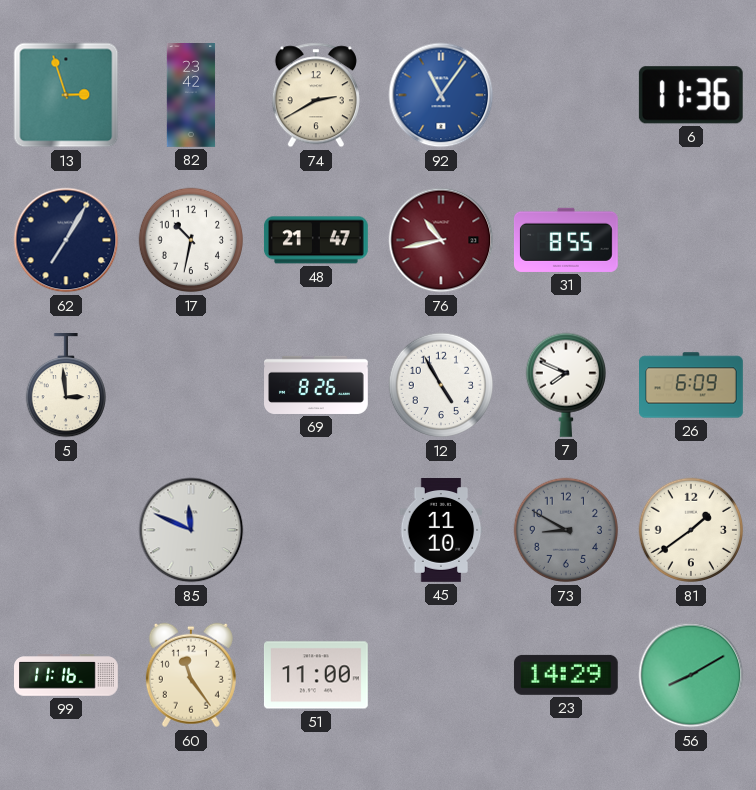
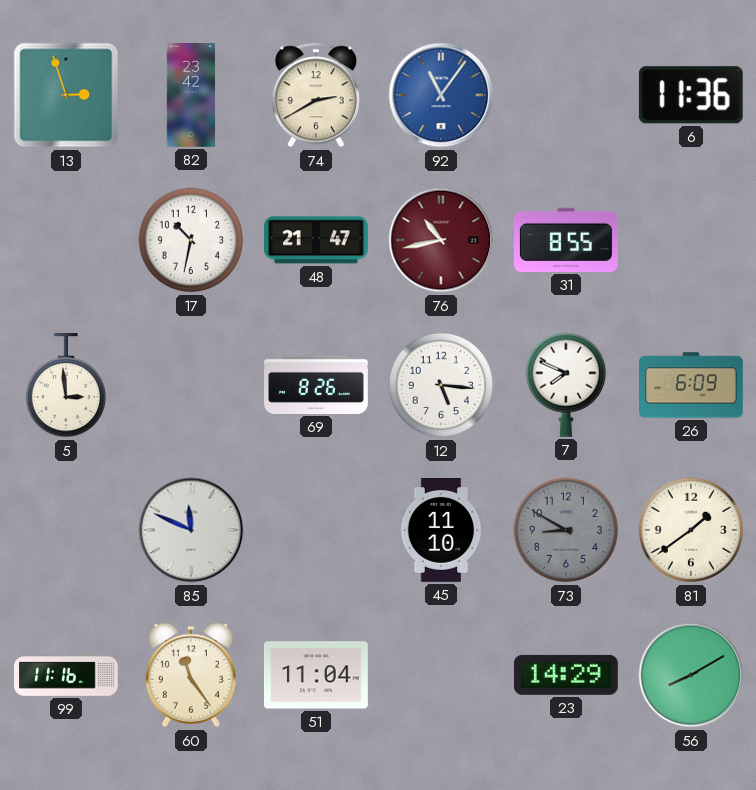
62: 7:05 -> none (66, 240)
12: 4:55 -> 5:16 (441, 385)
51: 11:00 -> 11:04 (316, 675)
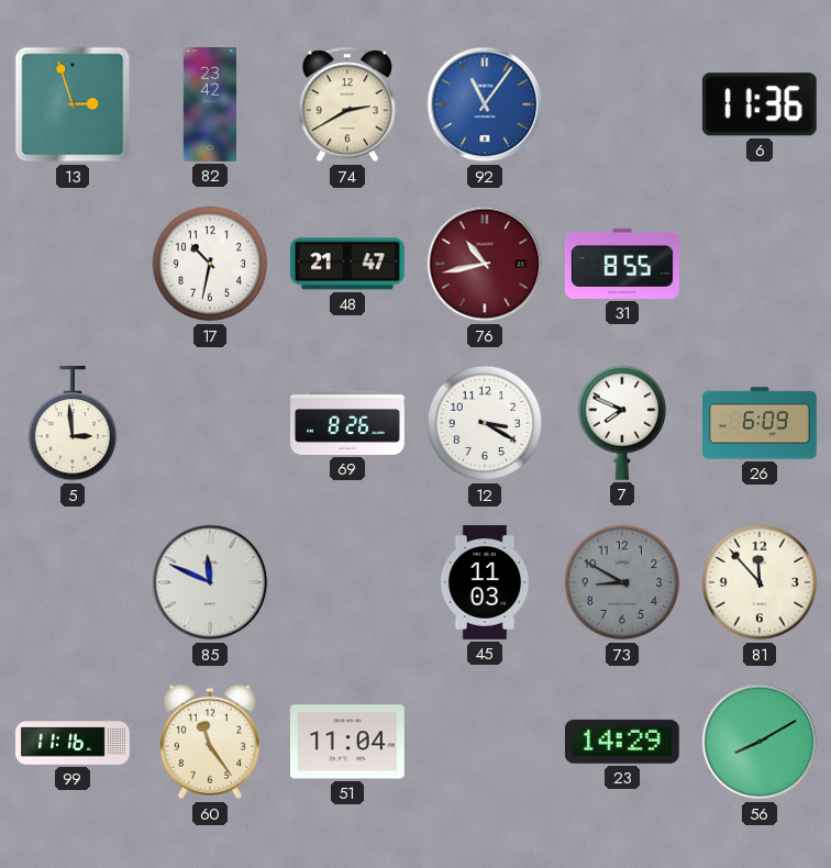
12: 5:16 -> 3:20 (485, 423)
45: 11:10 -> 11:03 (485, 583)
81: 1:39 -> 11:53 (760, 582)
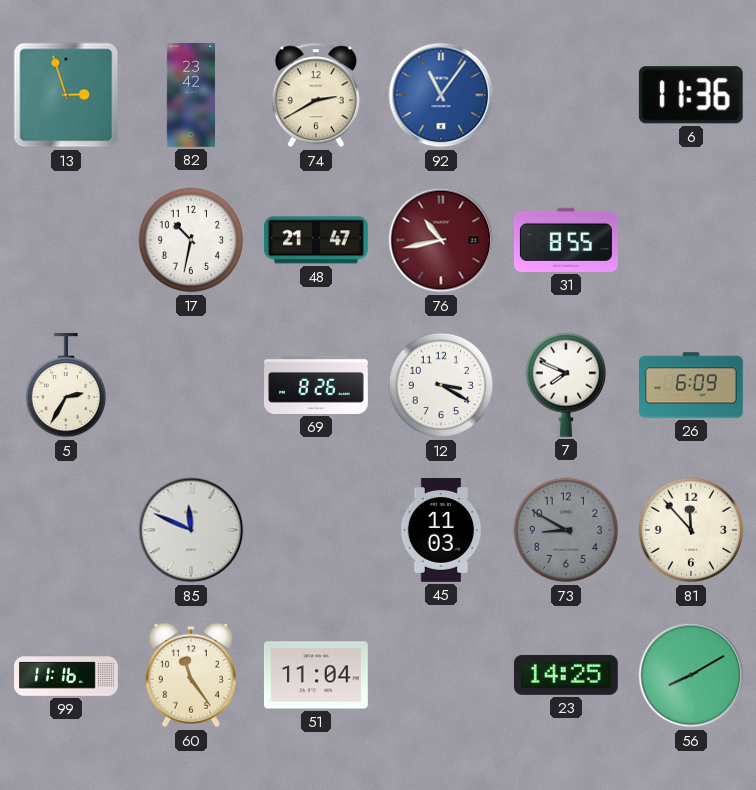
5: 2:59 -> 2:35 (65, 385)
23: 14:29 -> 14:25 (566, 675)
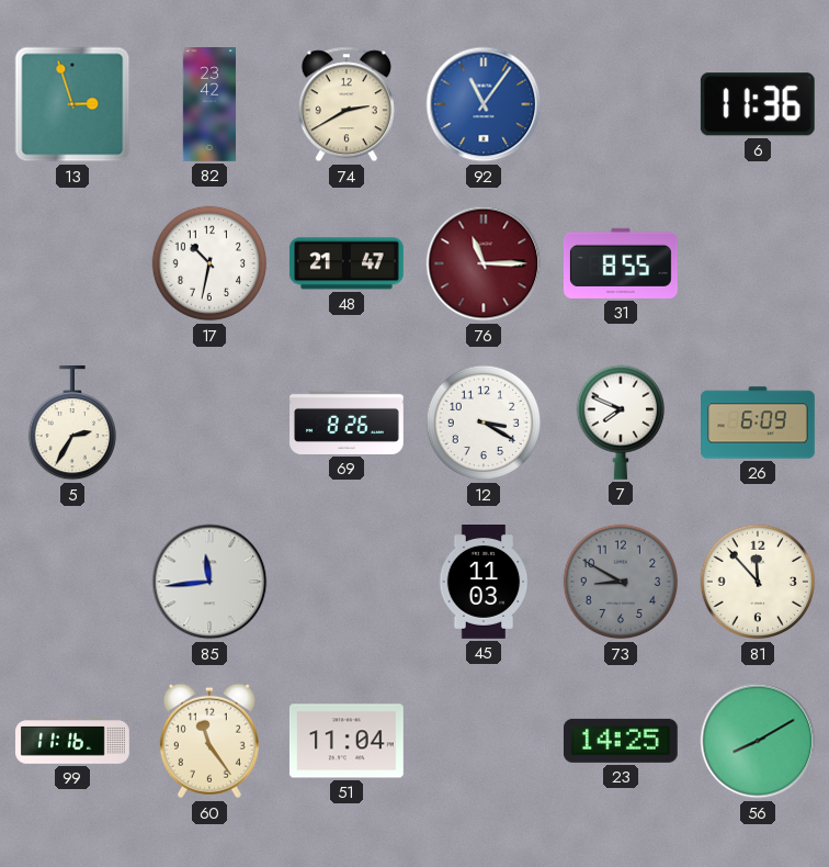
76: 10:43 -> 11:15 (484, 263)
85: 11:49 -> 11:44 (209, 582)
